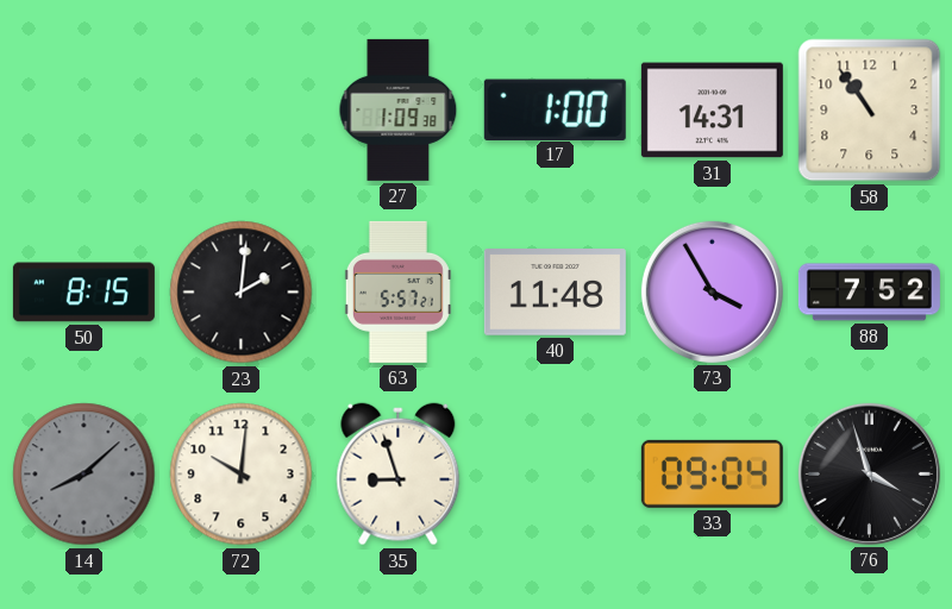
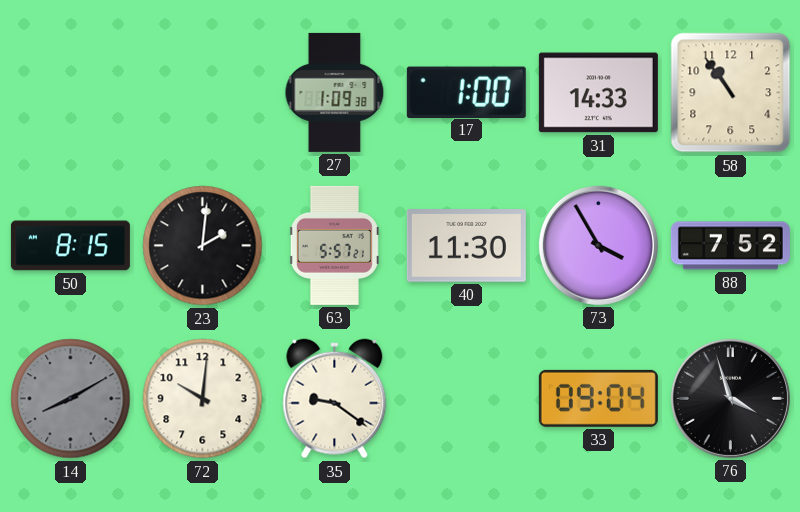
31: 14:31 -> 14:33 (598, 93)
40: 11:48 -> 11:30 (466, 246)
14: 8:08 -> 8:10 (71, 399)
35: 8:57 -> 9:21 (335, 399)
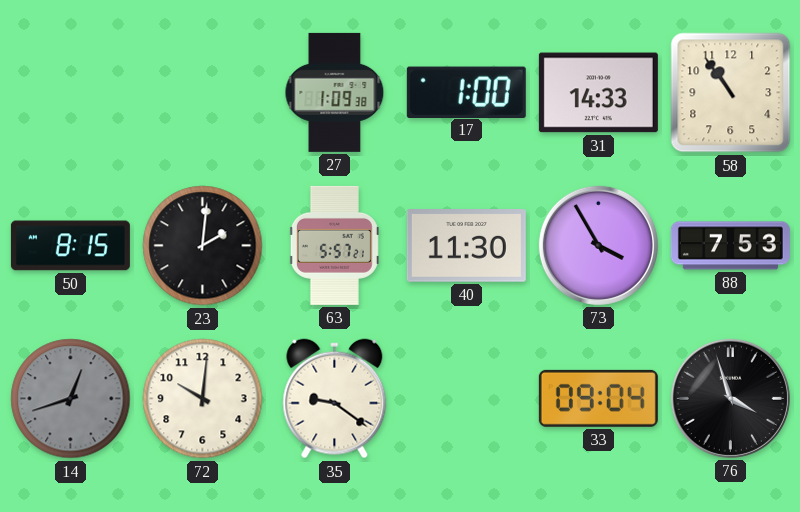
88: 7:52 -> 7:53 (730, 246)
14: 8:10 -> 12:42 (71, 399)
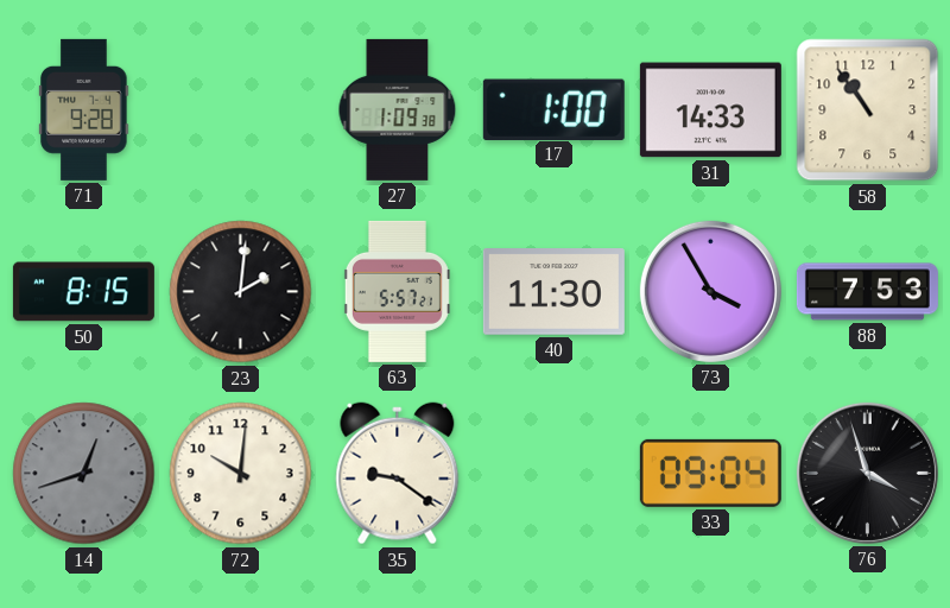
71: none -> 9:28 (84, 109)
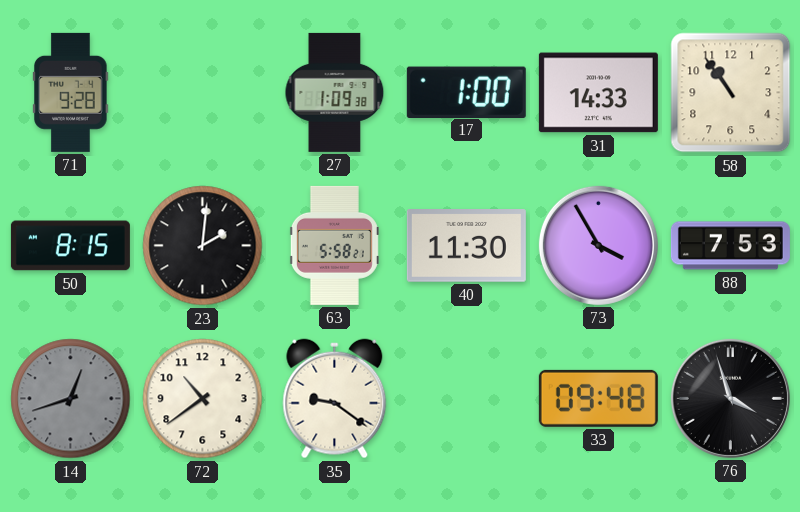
63: 5:57 -> 5:58 (334, 245)
72: 10:01 -> 10:39 (203, 399)
33: 09:04 -> 09:48 (598, 398)
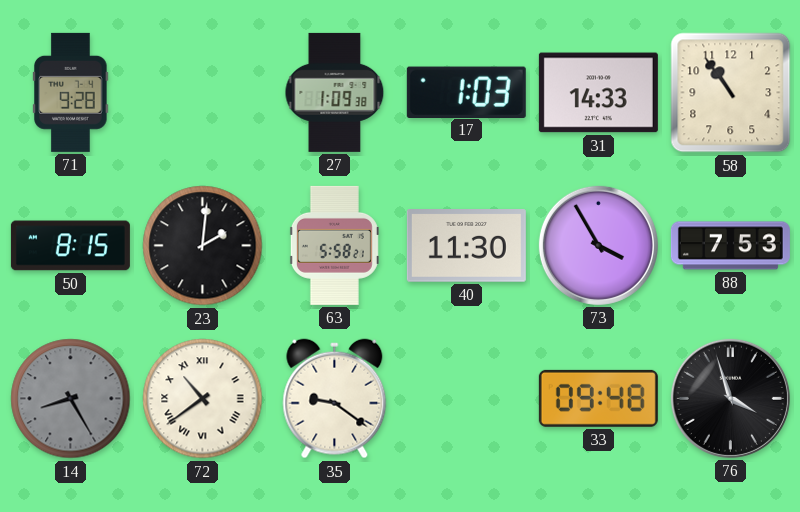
17: 1:00 -> 1:03 (466, 92)
14: 12:42 -> 8:25 (71, 399)
72 numerals: Arabic -> Roman (203, 399)
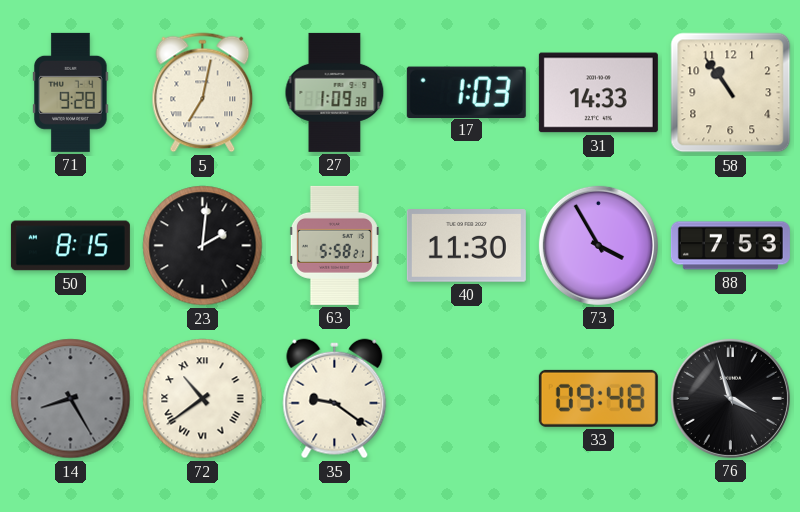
5: none -> 7:02 (203, 93)
